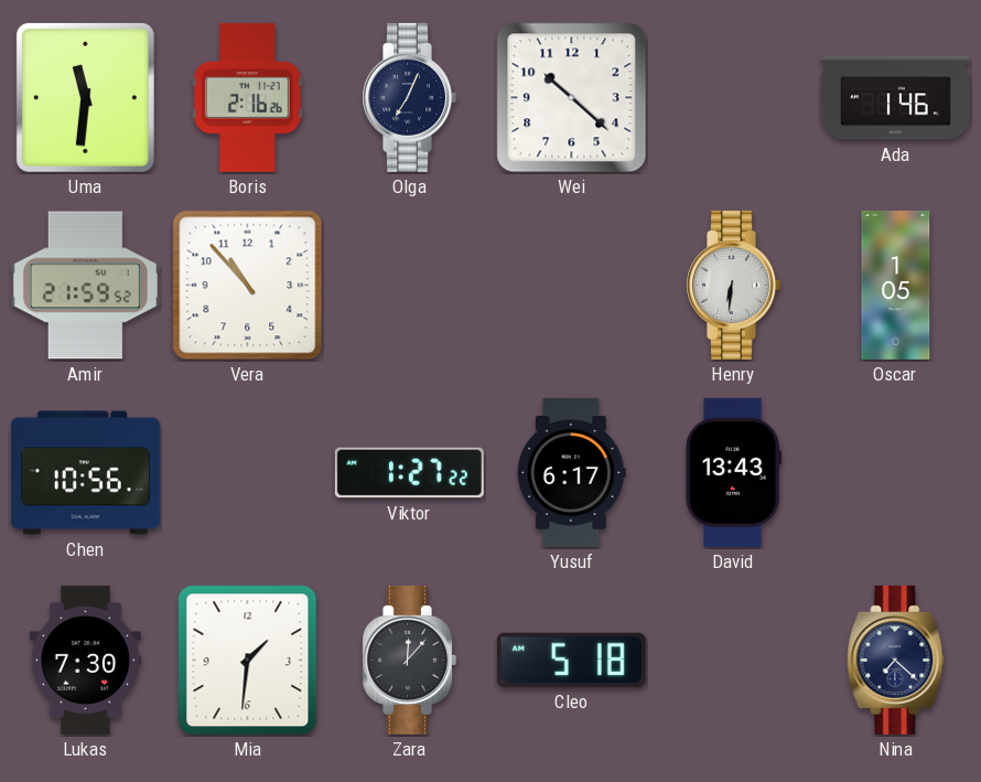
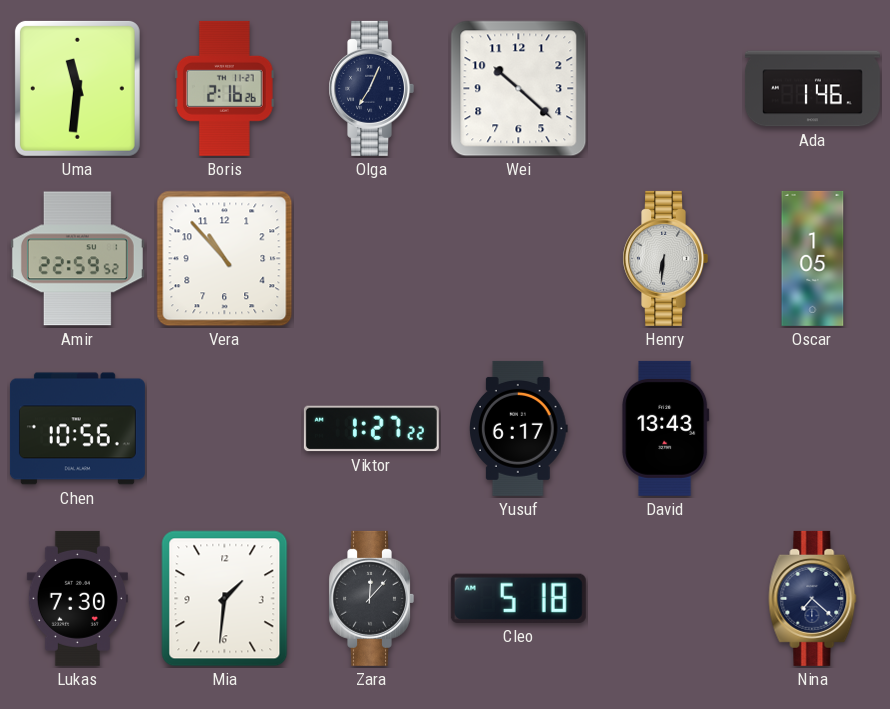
Amir: 21:59 -> 22:59 (77, 259)
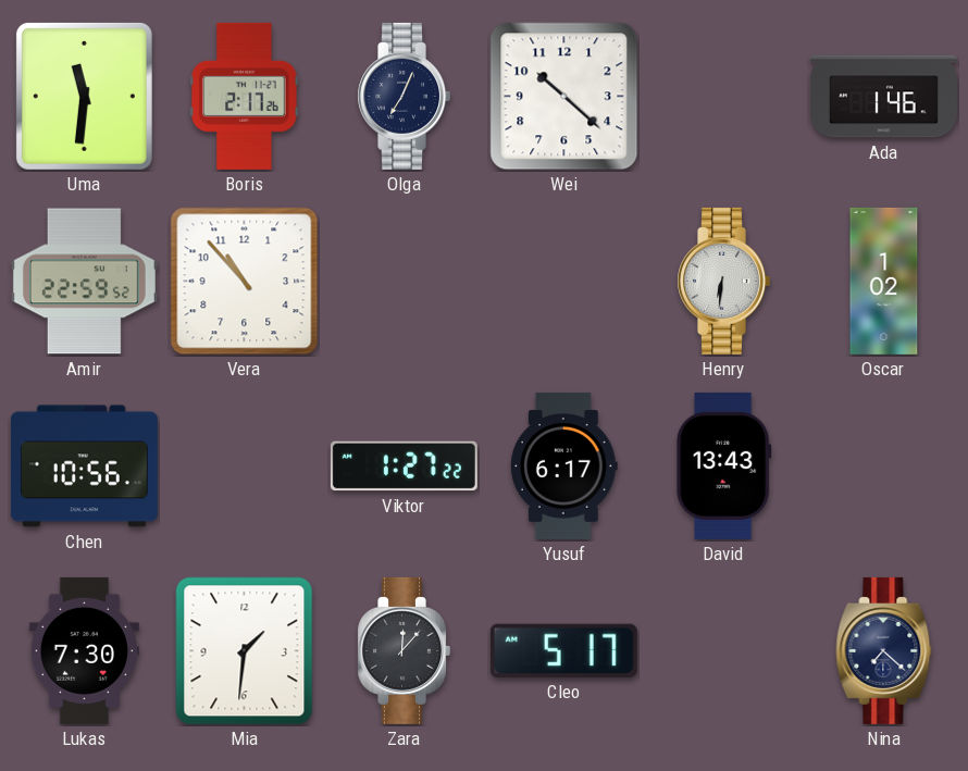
Boris: 2:16 -> 2:17 (245, 96)
Oscar: 1:05 -> 1:02 (884, 281)
Cleo: 5:18 -> 5:17 (563, 650)
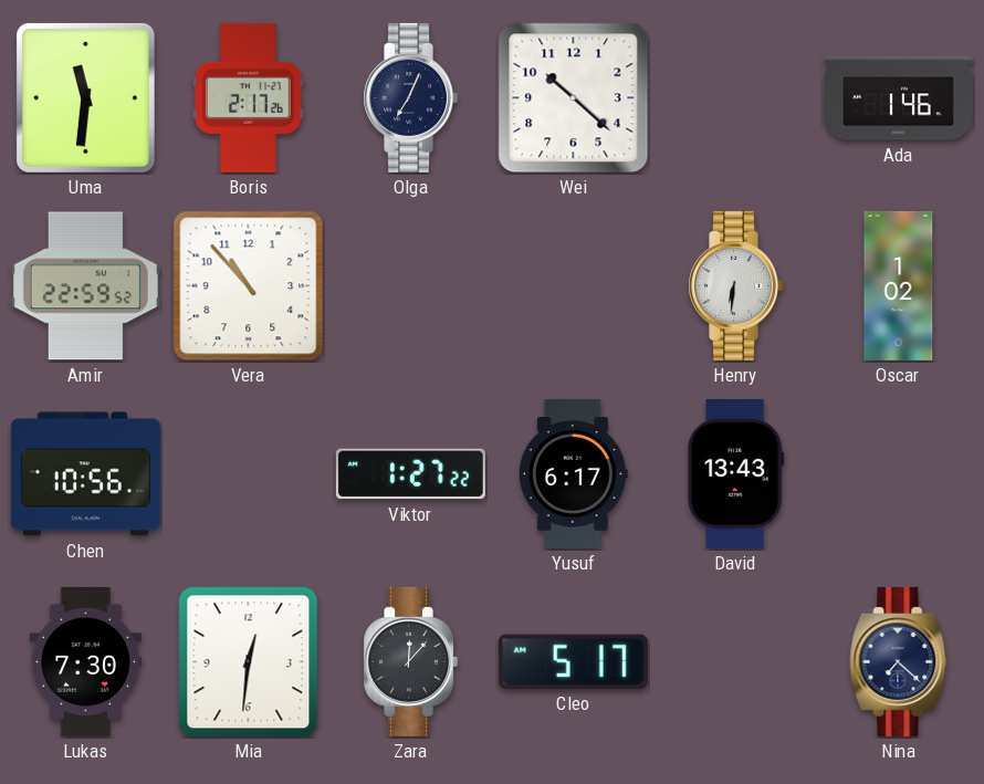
Mia: 1:31 -> 12:31 (249, 662)
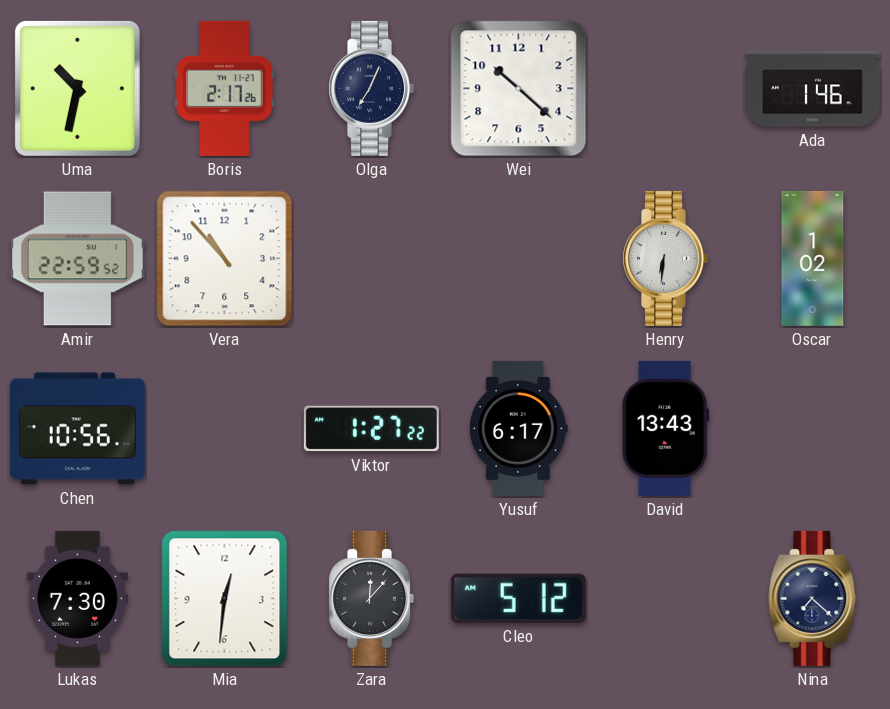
Uma: 11:31 -> 10:32 (77, 88)
Cleo: 5:17 -> 5:12 (518, 598)
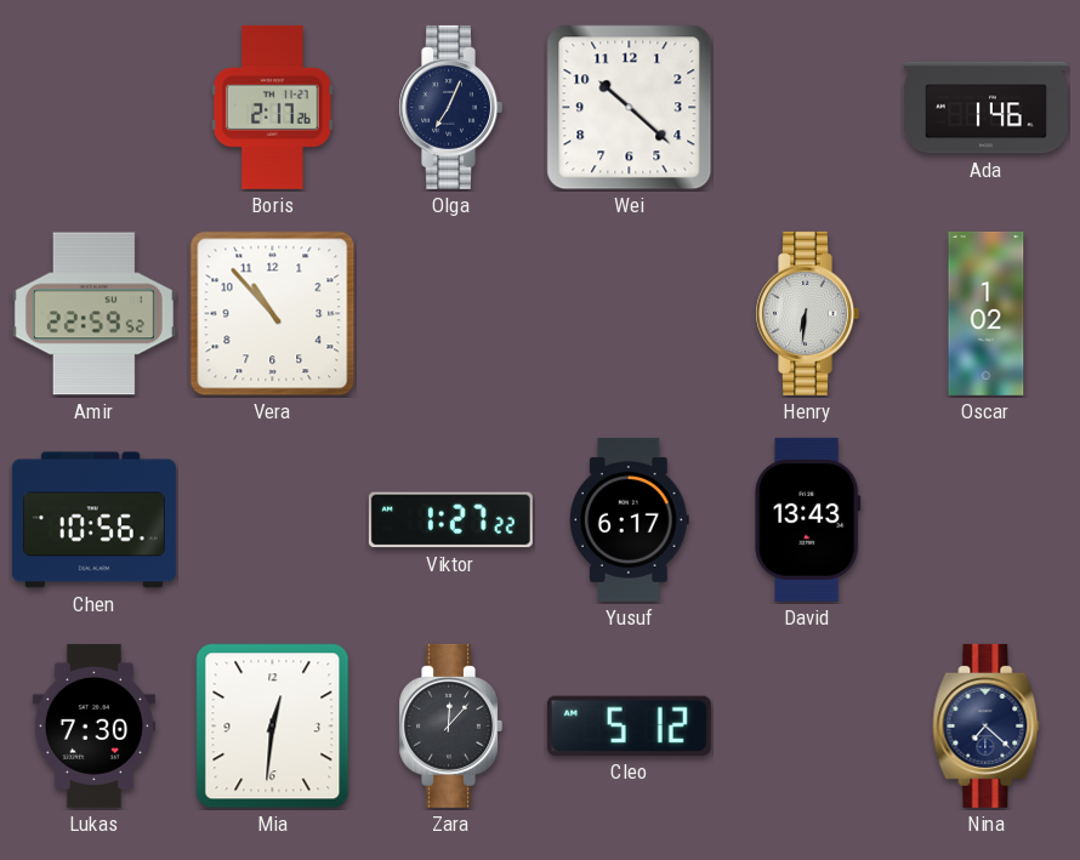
Uma: 10:32 -> none (77, 88)
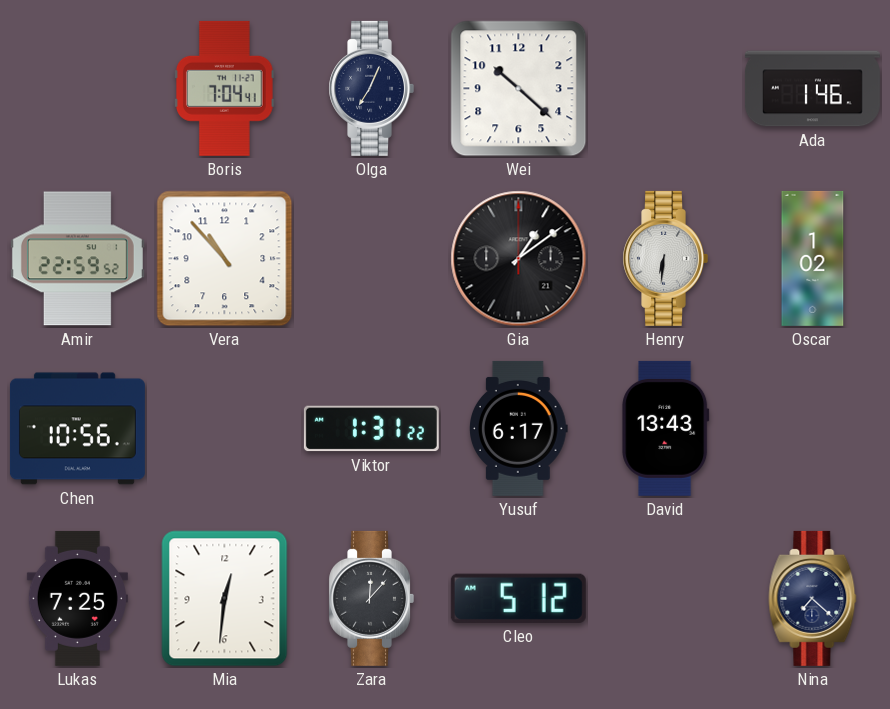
Boris: 2:17 -> 7:04 (225, 88)
Gia: none -> 1:09 (519, 259)
Viktor: 1:27 -> 1:31 (371, 429)
Lukas: 7:30 -> 7:25 (77, 598)
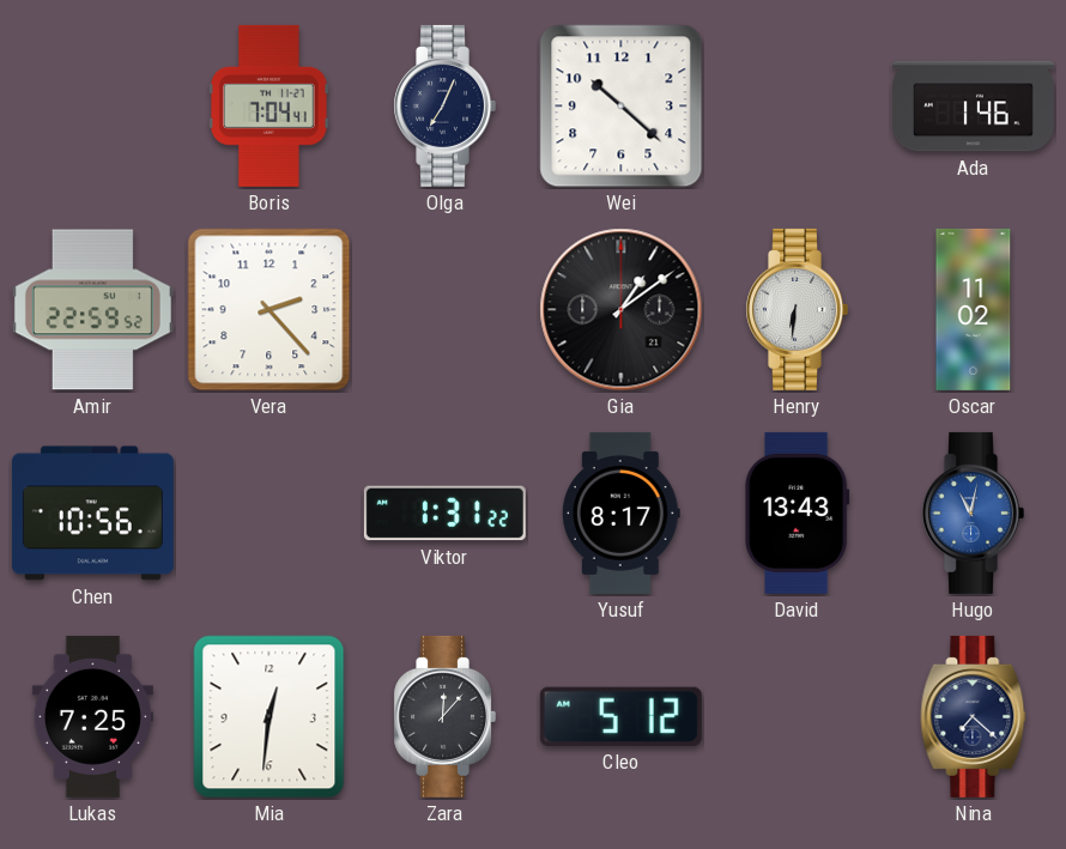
Vera: 10:53 -> 2:23 (269, 310)
Oscar: 1:02 -> 11:02 (974, 309)
Yusuf: 6:17 -> 8:17 (622, 513)
Hugo: none -> 11:02 (973, 513)
